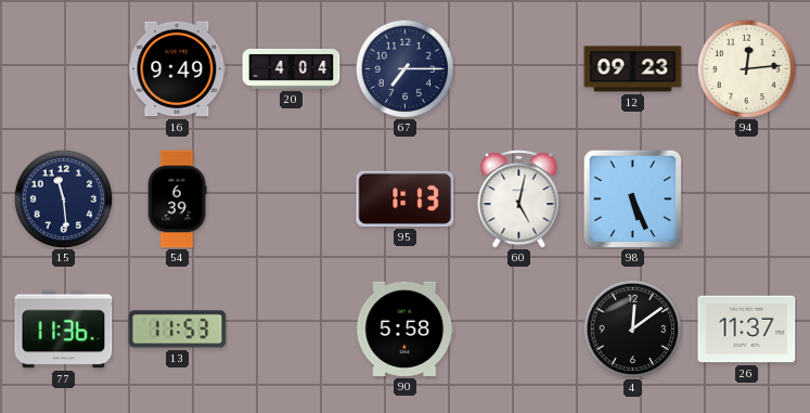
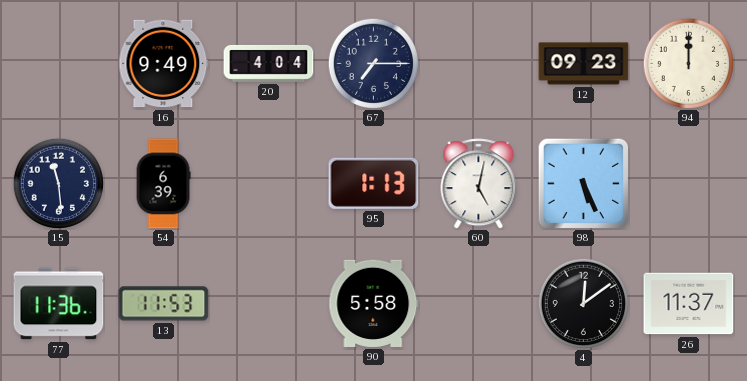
94: 12:14 -> 12:00 (688, 63)
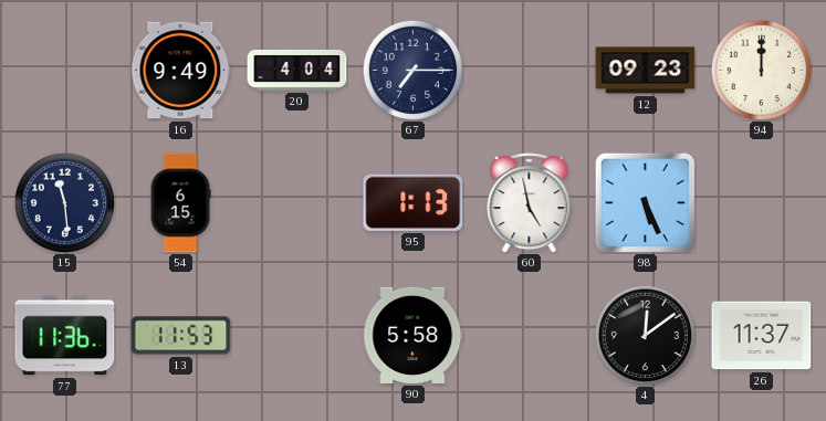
54: 6:39 -> 6:15 (180, 203)
60: 5:02 -> 4:58 (530, 203)
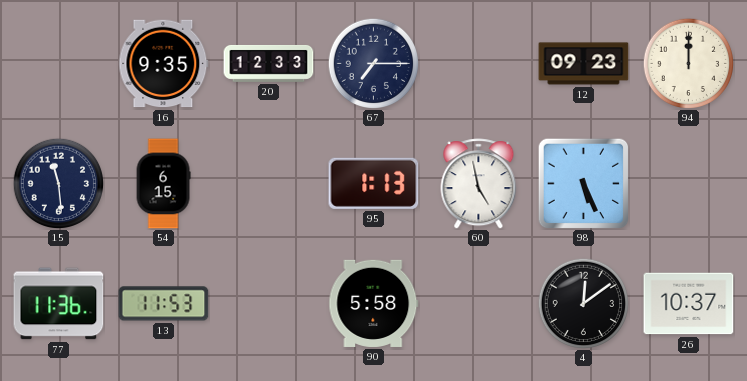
16: 9:49 -> 9:35 (164, 64)
20: 4:04 -> 12:33 (269, 63)
26: 11:37 -> 10:37 (689, 304)
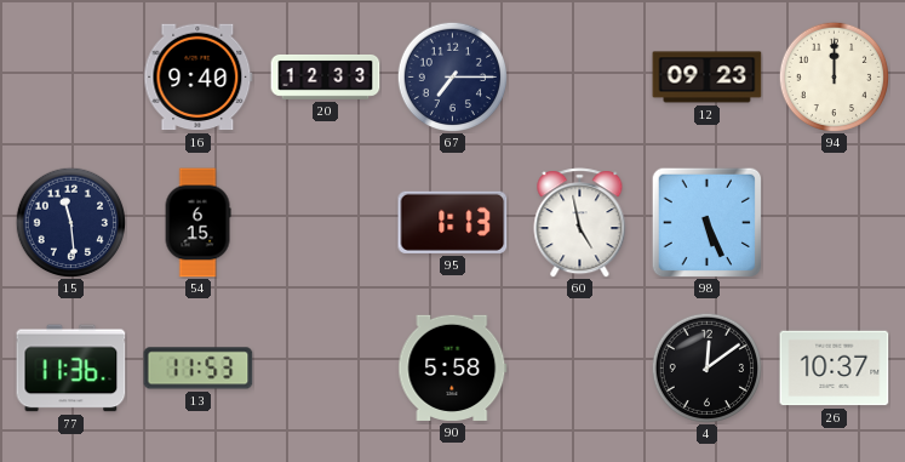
16: 9:35 -> 9:40 (199, 78)
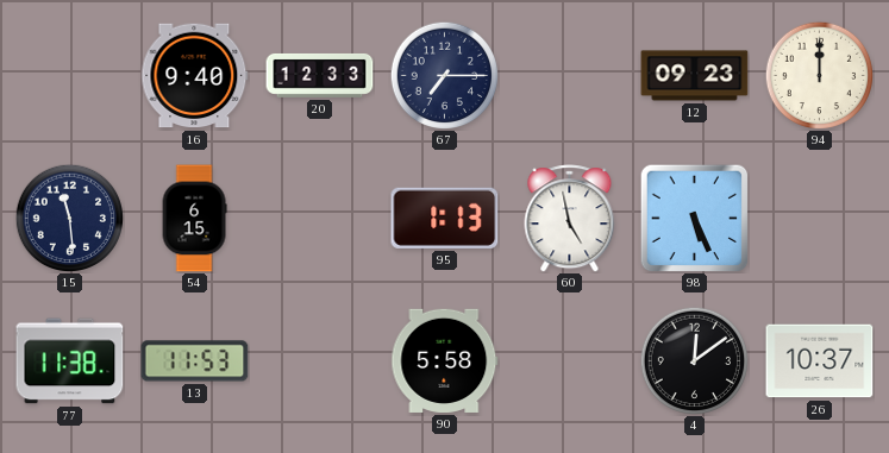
77: 11:36 -> 11:38 (70, 361)
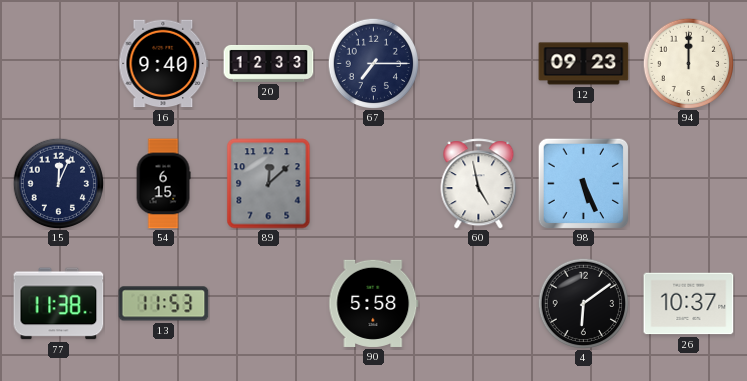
15: 11:29 -> 12:04 (58, 183)
89: none -> 12:08 (269, 184)
95: 1:13 -> none (445, 218)
4: 12:09 -> 6:09 (583, 303)
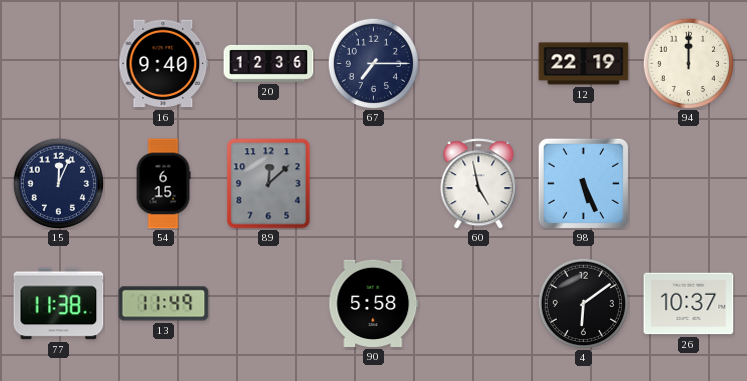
20: 12:33 -> 12:36 (269, 63)
12: 09:23 -> 22:19 (584, 64)
13: 11:53 -> 11:49 (164, 304)
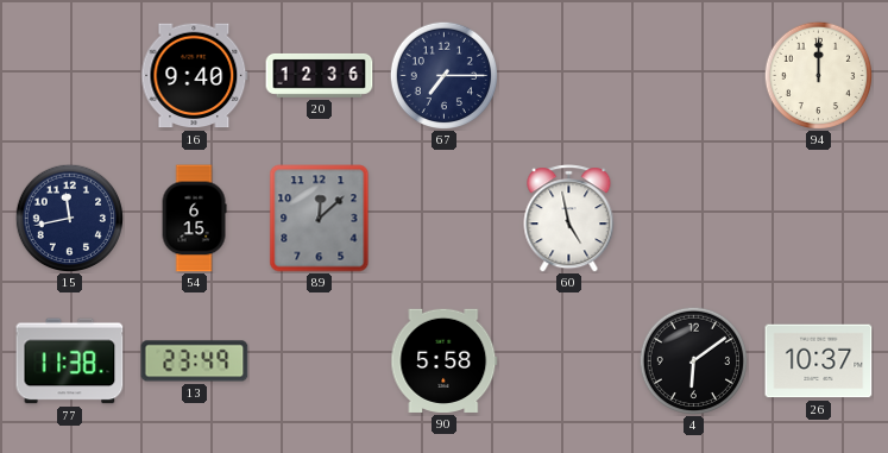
12: 22:19 -> none (584, 64)
15: 12:04 -> 11:43 (69, 218)
98: 5:26 -> none (583, 183)
13: 11:49 -> 23:49 (195, 361)
